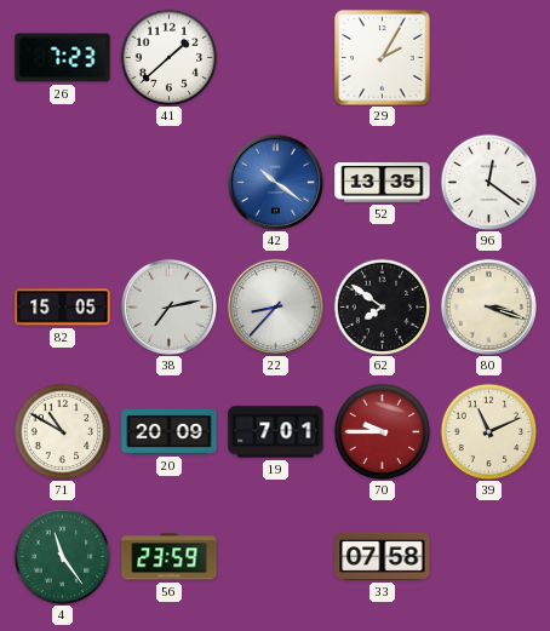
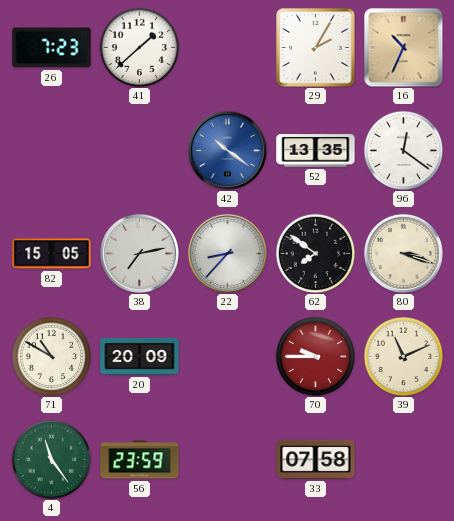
16: none -> 10:34 (403, 47)
19: 7:01 -> none (276, 432)
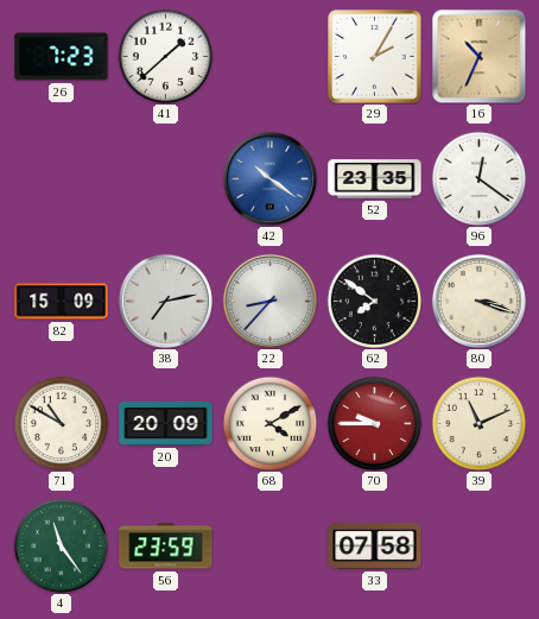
52: 13:35 -> 23:35 (375, 179)
82: 15:05 -> 15:09 (62, 302)
68: none -> 4:10 (269, 423)
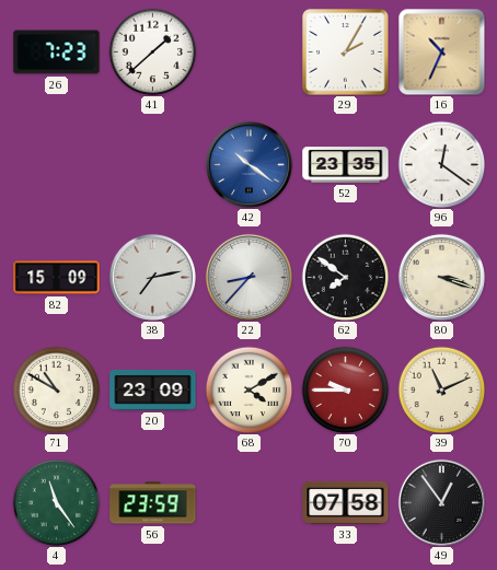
20: 20:09 -> 23:09 (153, 389)
49: none -> 12:54 (441, 502)
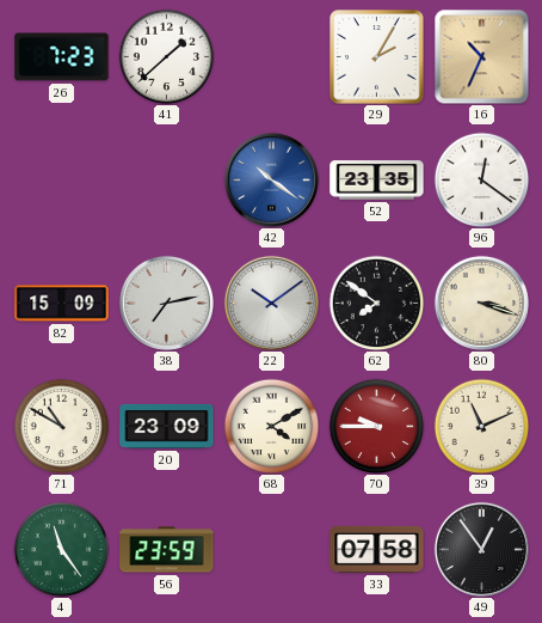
22: 8:37 -> 10:09 (271, 303)
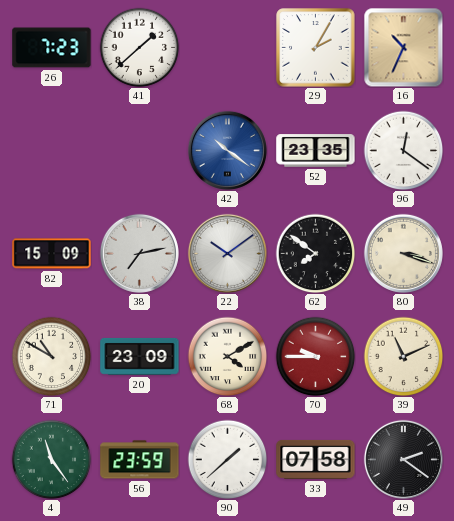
90: none -> 1:38 (227, 459)
49: 12:54 -> 2:21 (403, 459)
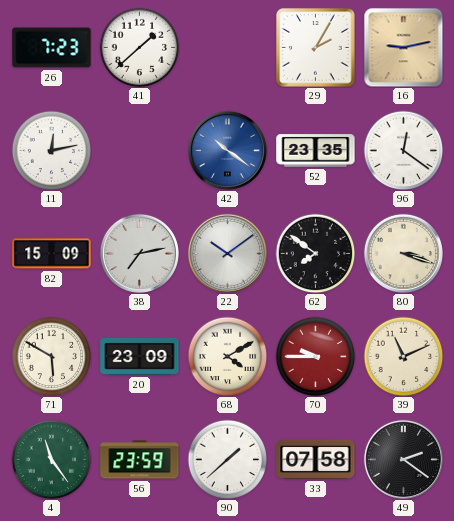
16: 10:34 -> 9:13 (403, 47)
11: none -> 12:13 (51, 150)
71: 10:50 -> 5:50 (51, 356)
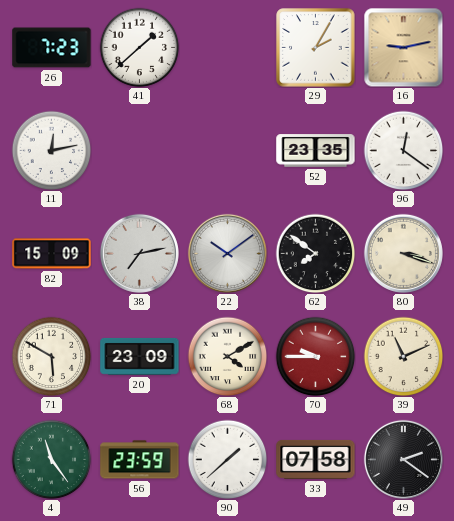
42: 10:21 -> none (227, 150)
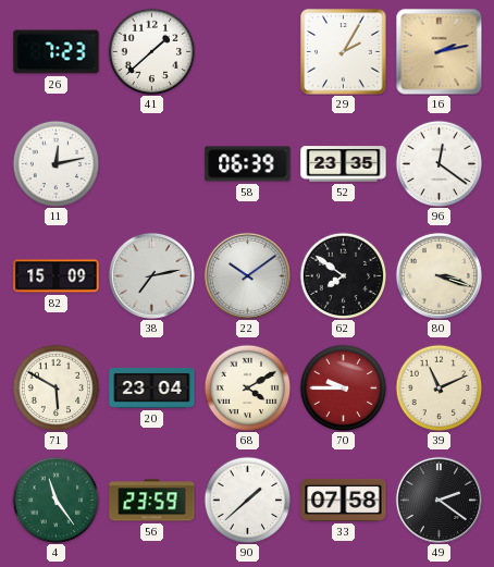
16: 9:13 -> 2:13 (439, 51)
58: none -> 06:39 (248, 164)
20: 23:09 -> 23:04 (152, 387)
